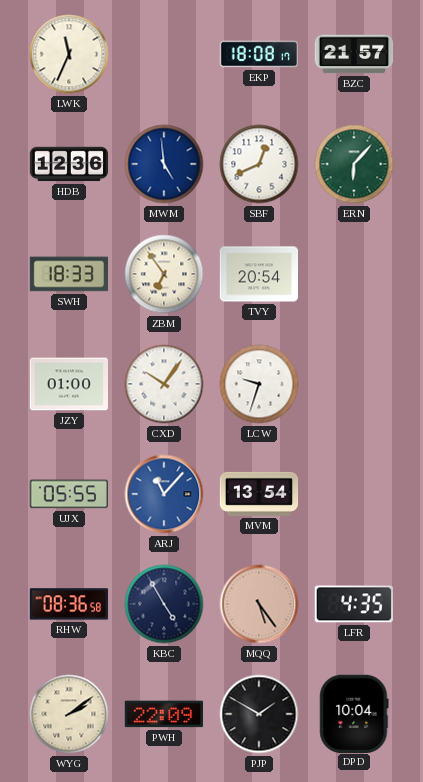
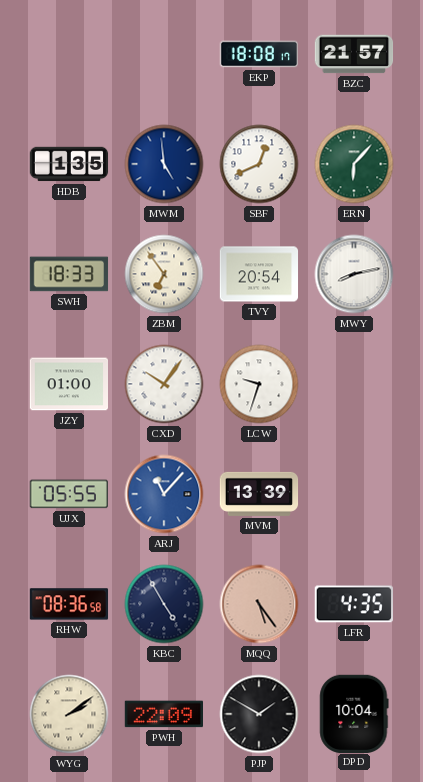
LWK: 11:34 -> none (69, 54)
HDB: 12:36 -> 1:35 (69, 164)
MWY: none -> 8:13 (354, 274)
MVM: 13:54 -> 13:39 (259, 494)
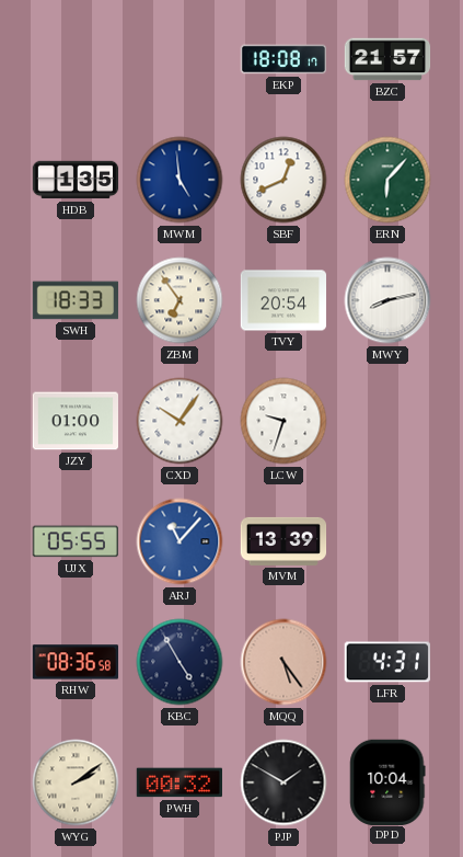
LFR: 4:35 -> 4:31 (387, 662)
PWH: 22:09 -> 00:32 (178, 782)
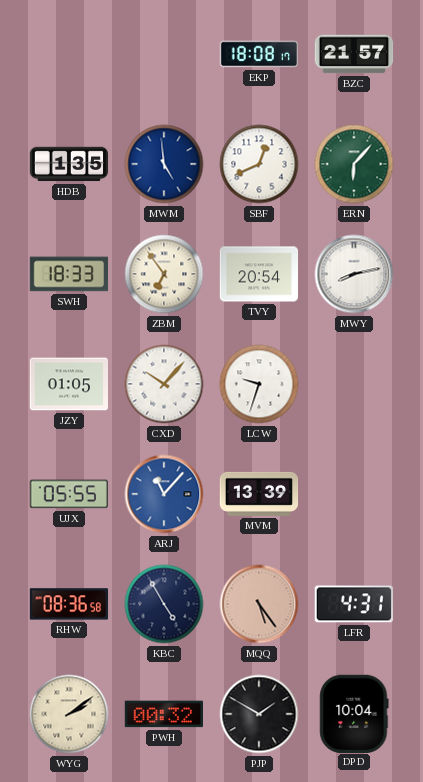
JZY: 01:00 -> 01:05 (69, 384)
CXD: 10:06 -> 10:07 (164, 384)
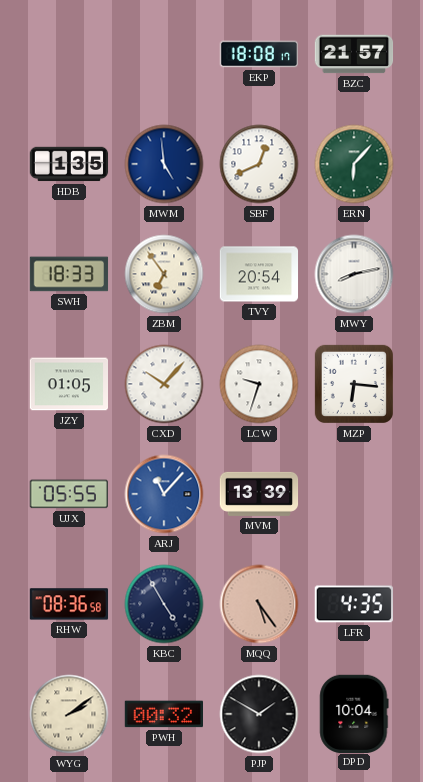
MZP: none -> 6:16 (354, 384)
LFR: 4:31 -> 4:35 (354, 604)
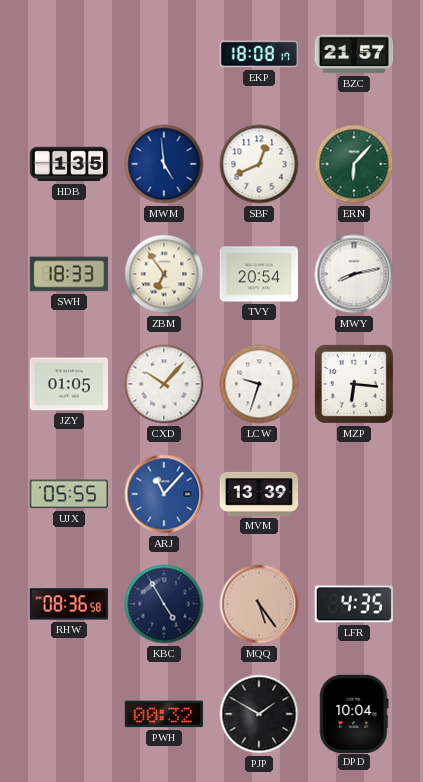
WYG: 2:09 -> none (69, 714)
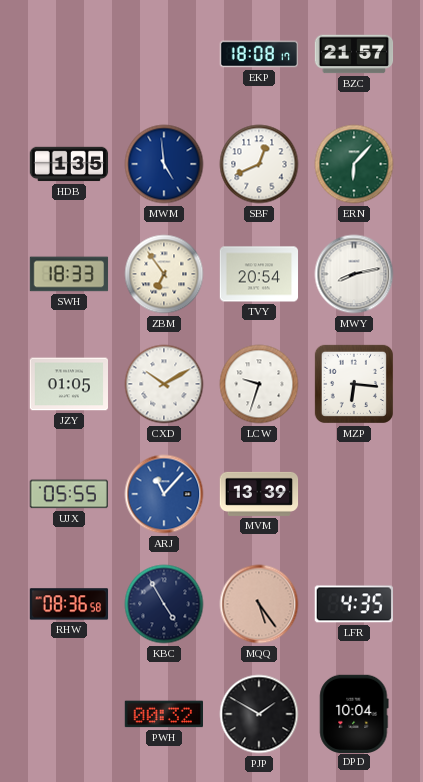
CXD: 10:07 -> 10:10 (164, 384)
